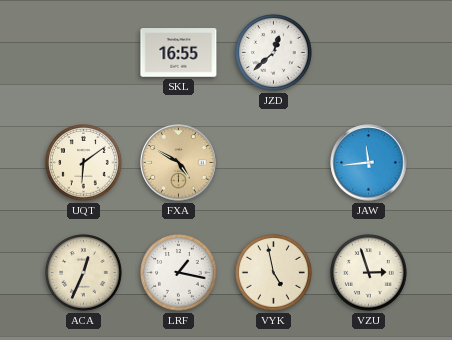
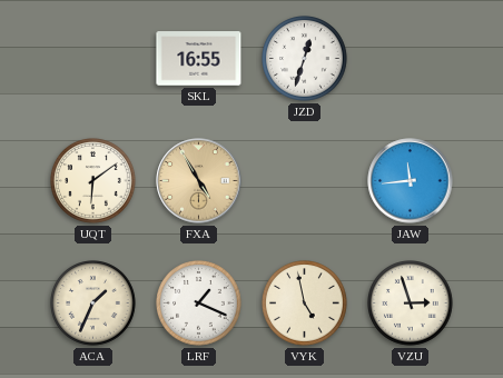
JZD: 12:38 -> 12:33 (305, 59)
FXA: 4:50 -> 4:55 (199, 181)
ACA: 12:34 -> 1:34 (93, 304)
LRF: 1:17 -> 1:19 (199, 304)
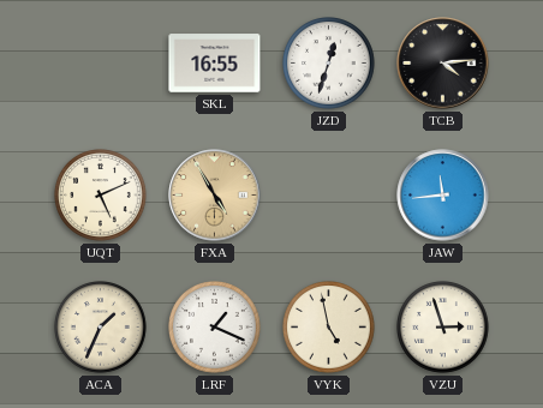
TCB: none -> 4:14 (443, 64)
UQT: 6:09 -> 5:11 (101, 196)
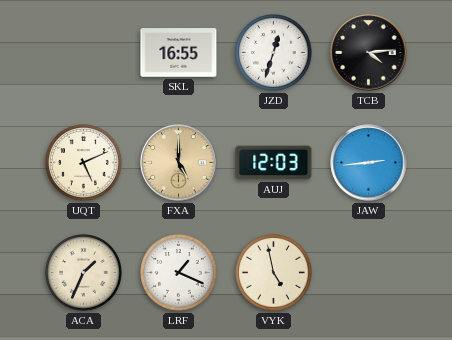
FXA: 4:55 -> 5:00 (179, 163)
AUJ: none -> 12:03 (274, 163)
JAW: 11:44 -> 2:44 (369, 163)
VZU: 2:57 -> none (443, 328)
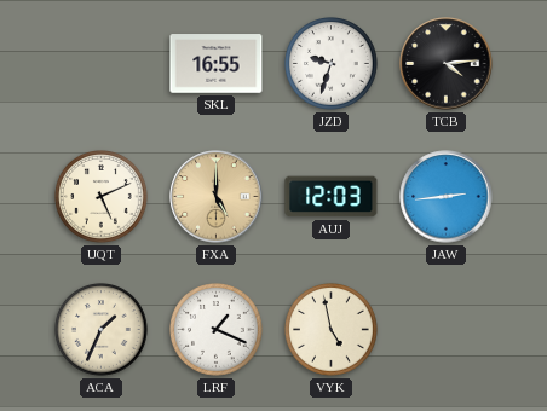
JZD: 12:33 -> 9:33 (332, 64)
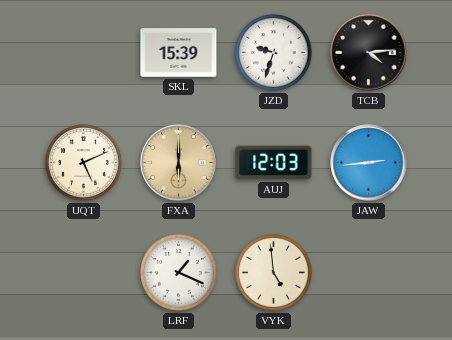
SKL: 16:55 -> 15:39 (179, 53)
FXA: 5:00 -> 6:00 (179, 163)
ACA: 1:34 -> none (102, 330)
VYK: 4:58 -> 4:59 (274, 273)
